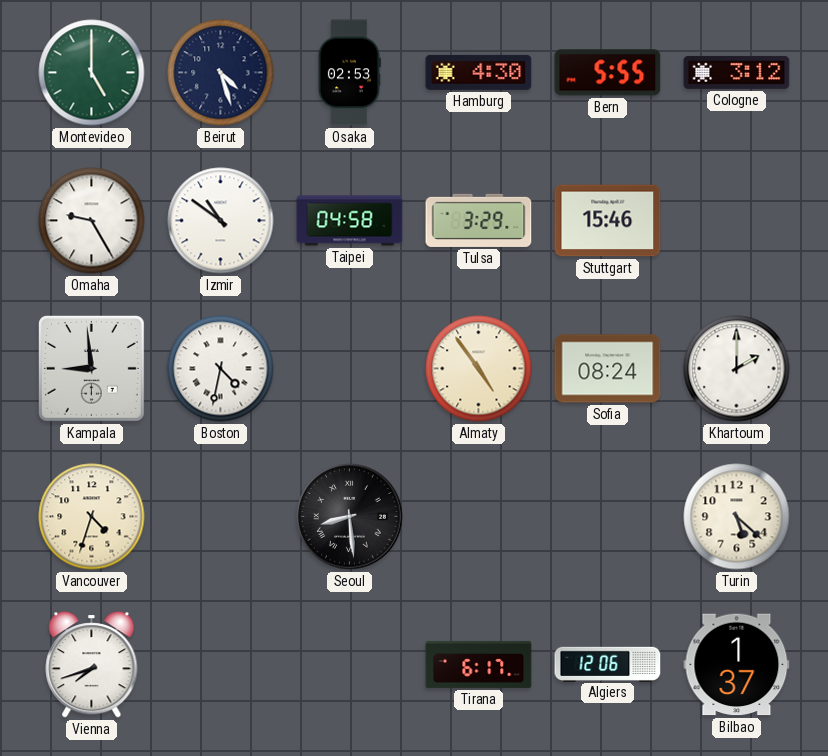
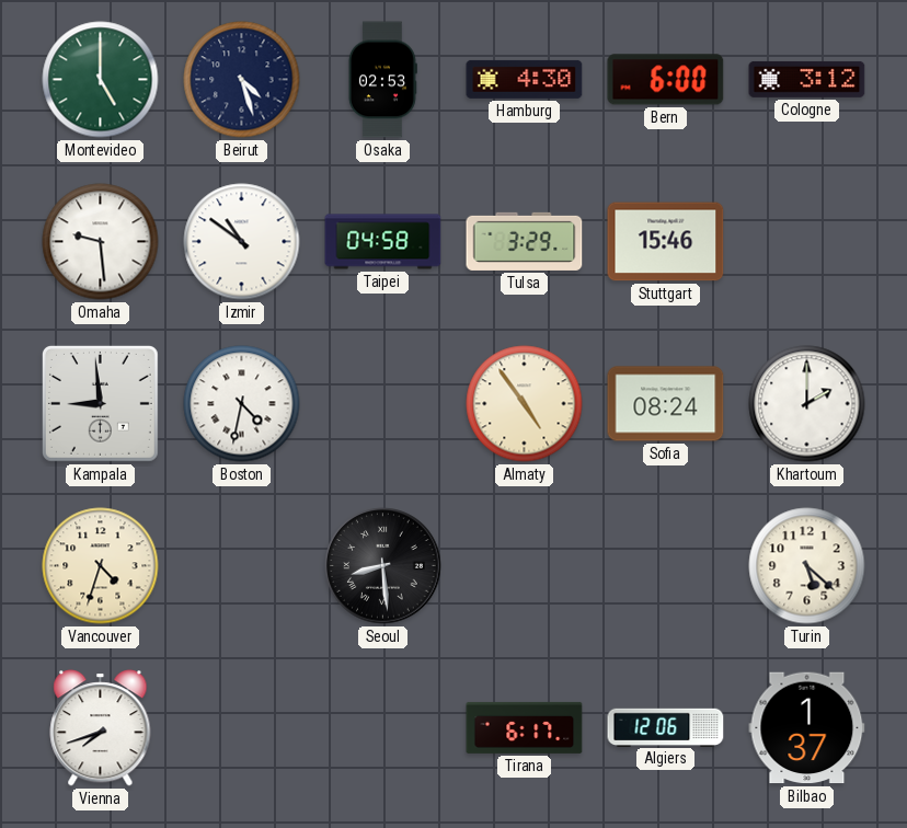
Bern: 5:55 -> 6:00 (666, 80)
Omaha: 9:25 -> 9:29 (101, 242)
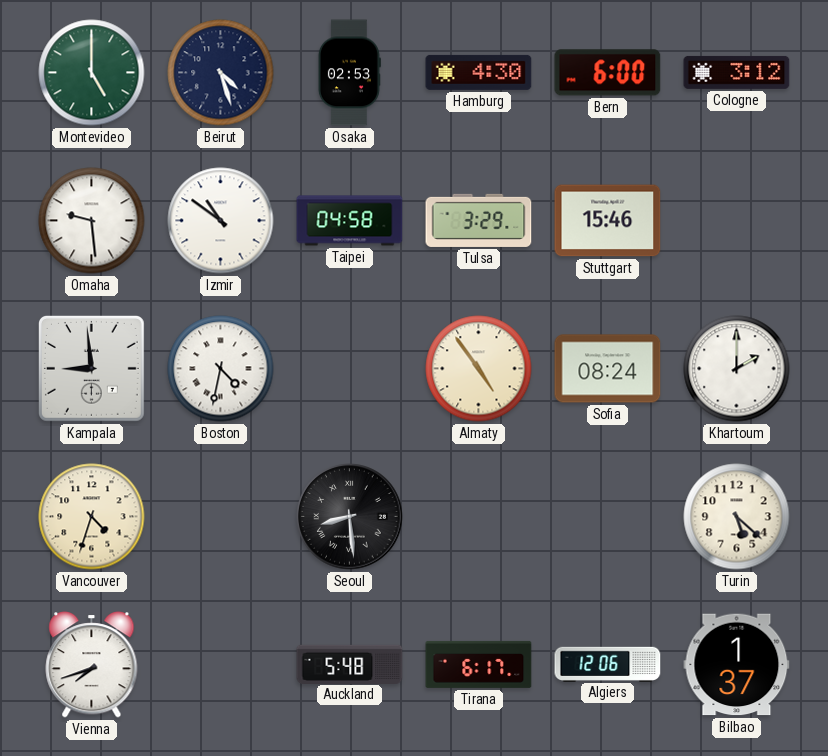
Auckland: none -> 5:48 (350, 664)
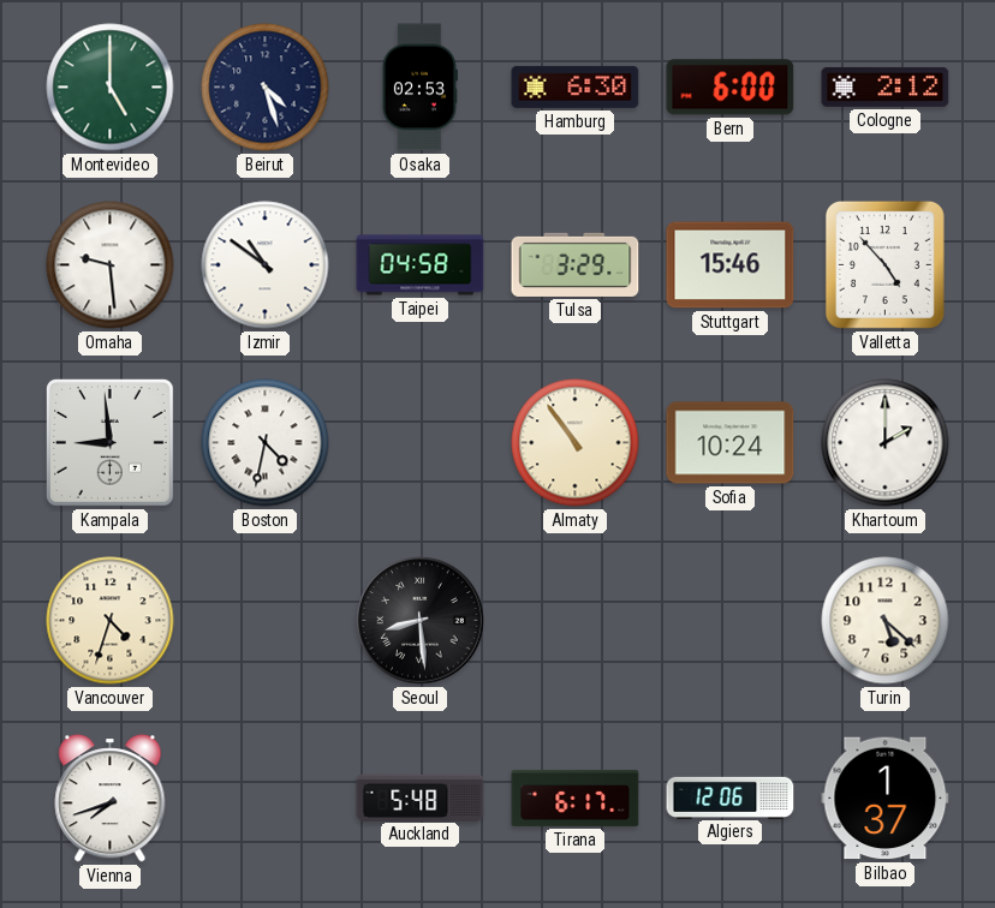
Hamburg: 4:30 -> 6:30 (576, 86)
Cologne: 3:12 -> 2:12 (886, 86)
Valletta: none -> 4:53 (884, 264)
Almaty: 4:54 -> 10:54 (576, 443)
Sofia: 08:24 -> 10:24 (731, 443)
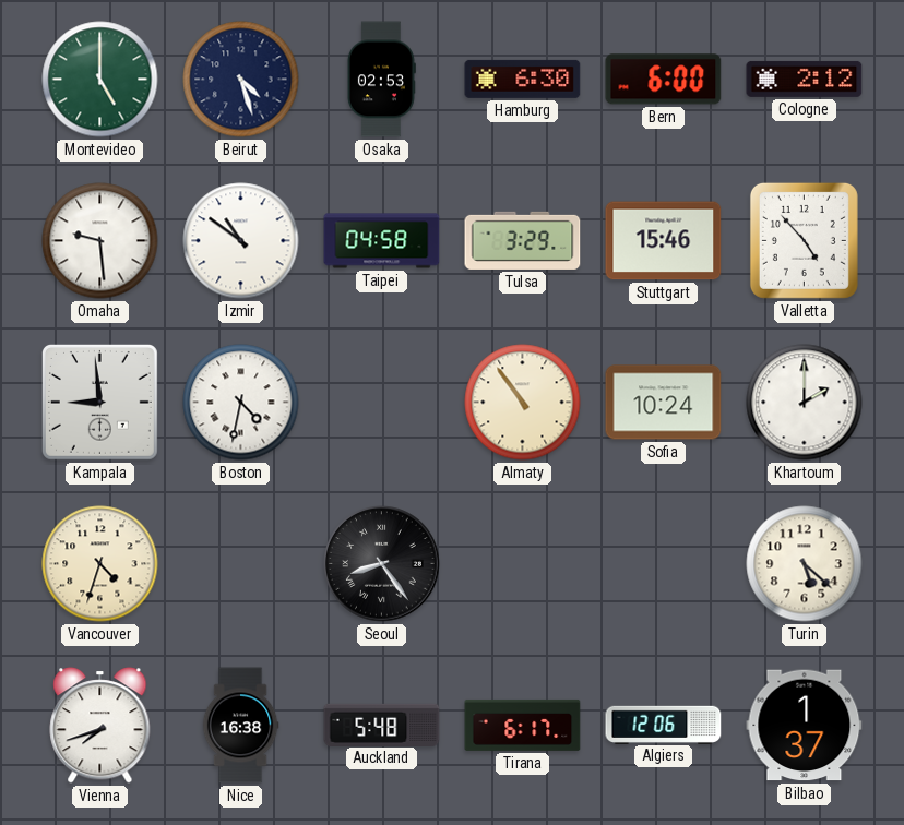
Seoul: 8:29 -> 8:24 (382, 564)
Nice: none -> 16:38 (240, 726)
